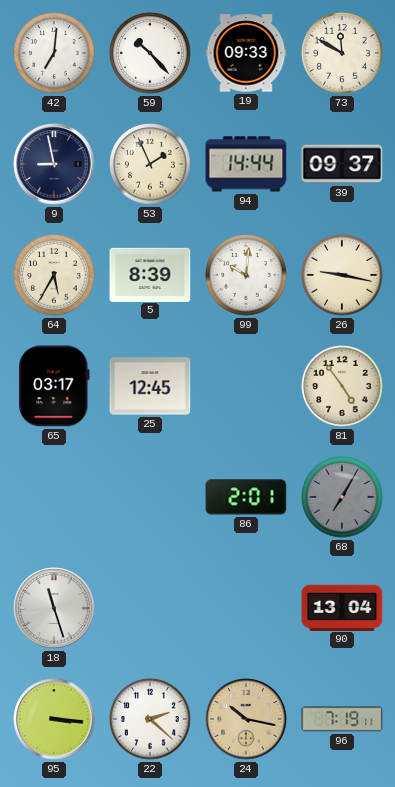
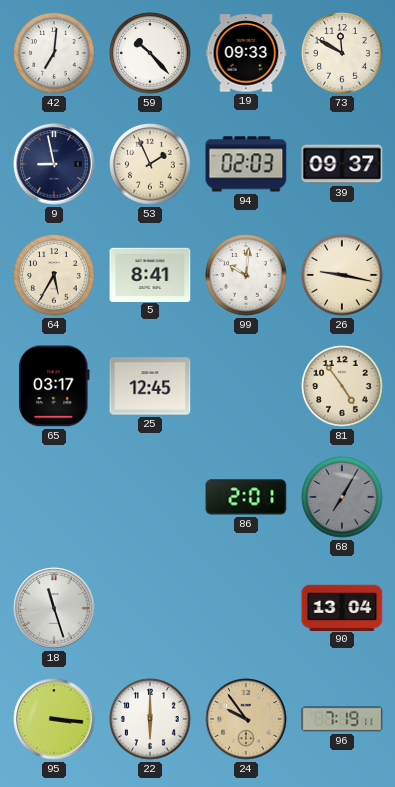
94: 14:44 -> 02:03 (246, 164)
5: 8:39 -> 8:41 (150, 274)
22: 2:22 -> 6:00 (150, 719)
24: 10:17 -> 9:54 (246, 719)
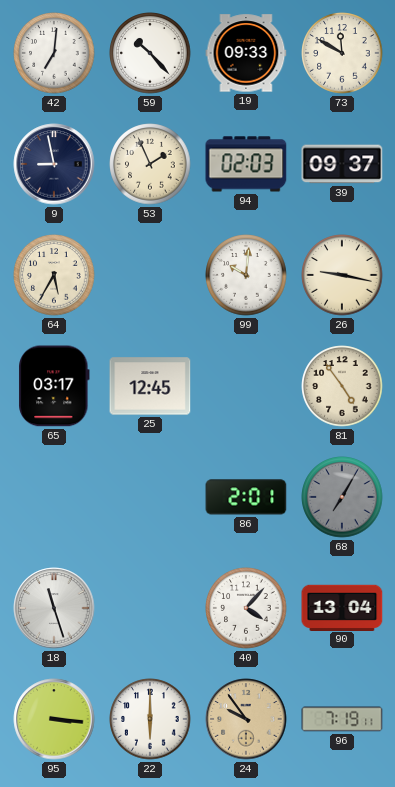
5: 8:41 -> none (150, 274)
40: none -> 4:07 (246, 608)
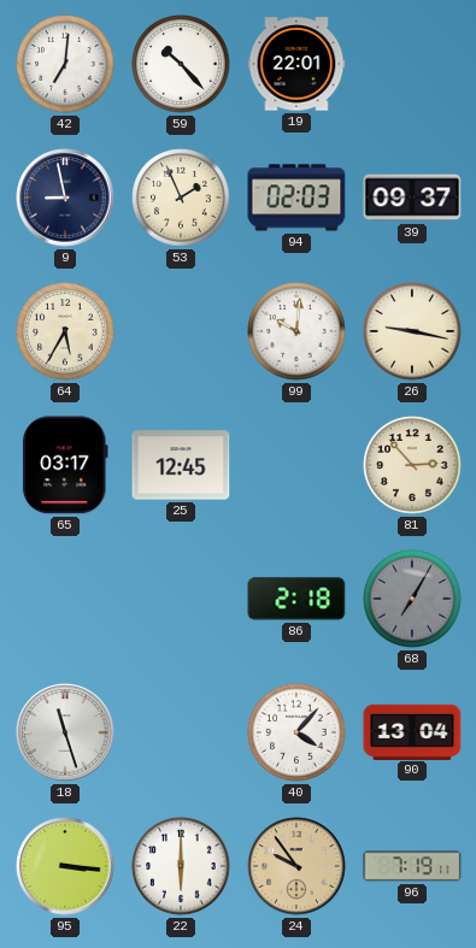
19: 09:33 -> 22:01 (296, 64)
73: 11:50 -> none (342, 53)
81: 4:54 -> 2:53 (412, 465)
86: 2:01 -> 2:18 (296, 599)
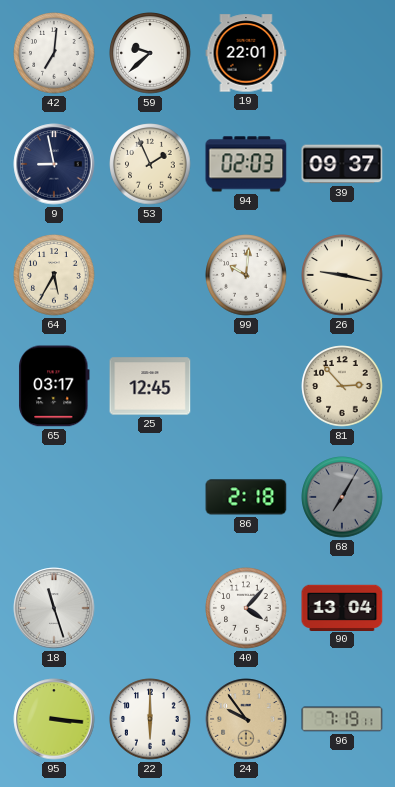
59: 10:23 -> 9:38 (150, 53)
